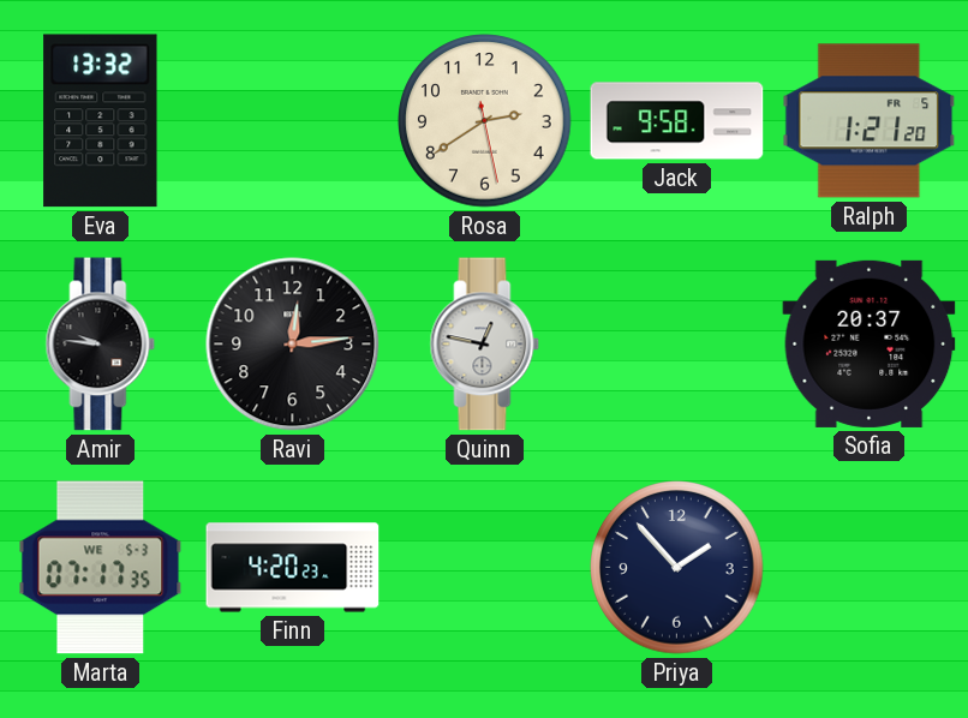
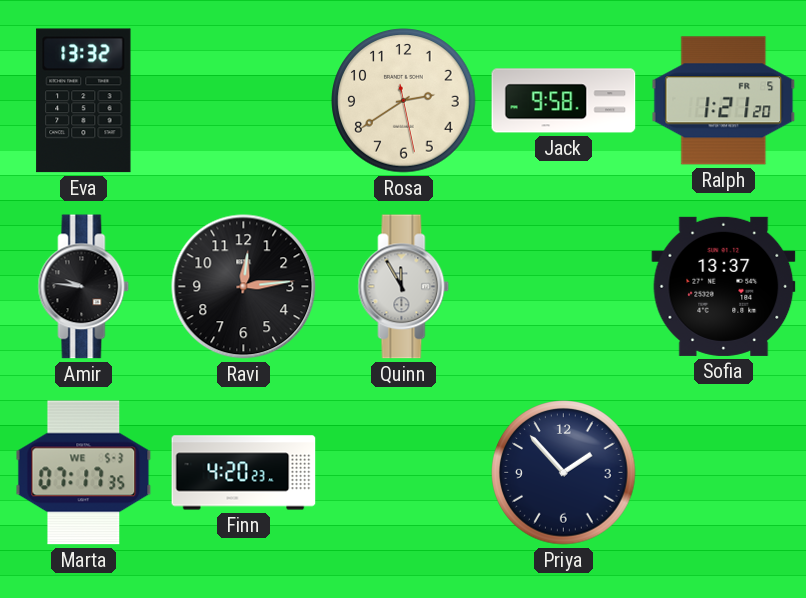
Quinn: 12:47 -> 11:55 (404, 287)
Sofia: 20:37 -> 13:37 (724, 286)
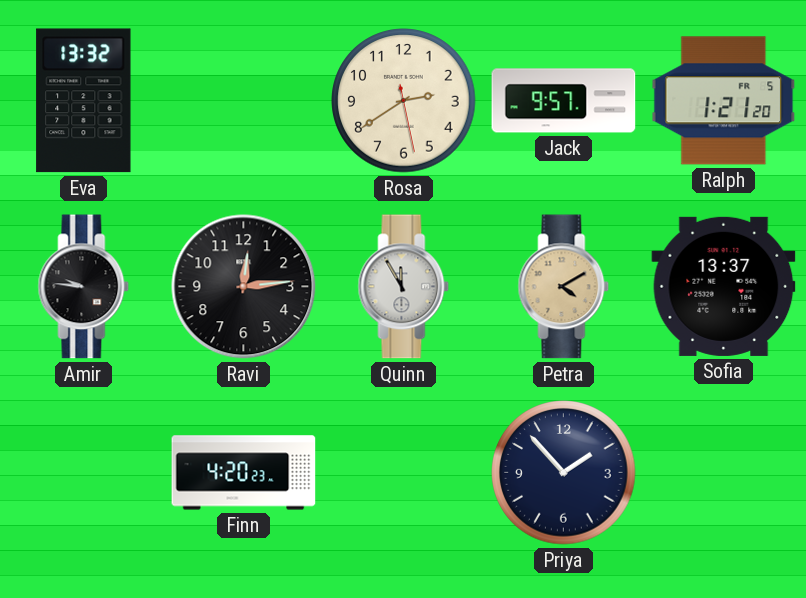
Jack: 9:58 -> 9:57 (564, 101)
Petra: none -> 4:10 (564, 287)
Marta: 07:17 -> none (84, 473)
